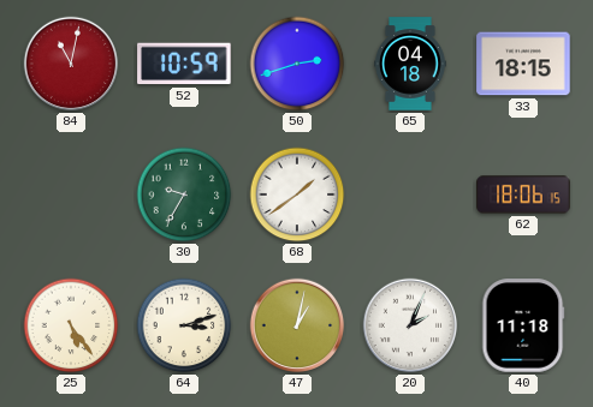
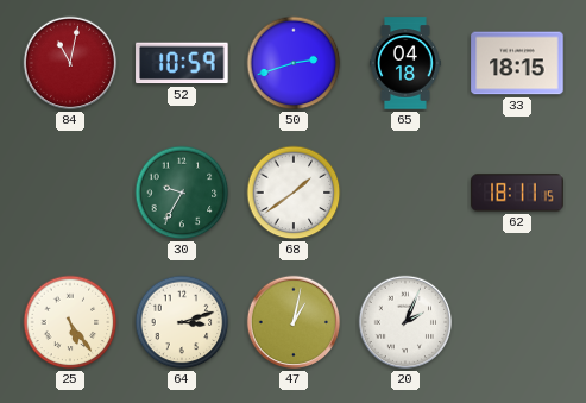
62: 18:06 -> 18:11 (517, 193)
40: 11:18 -> none (523, 325)
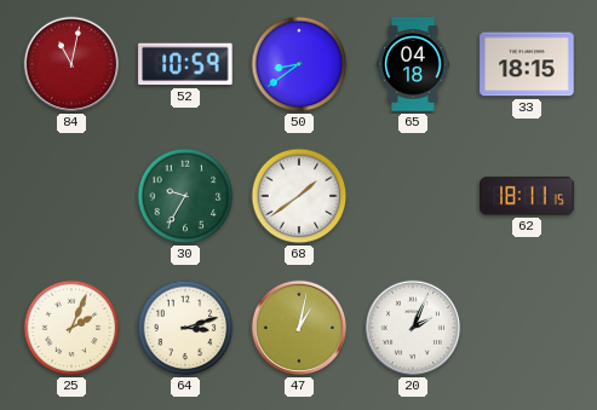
50: 2:42 -> 8:39 (299, 64)
25: 5:24 -> 2:04 (71, 328)
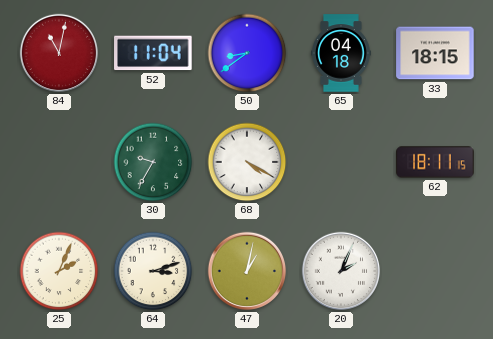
52: 10:59 -> 11:04 (153, 53)
68: 1:39 -> 4:20 (247, 162)
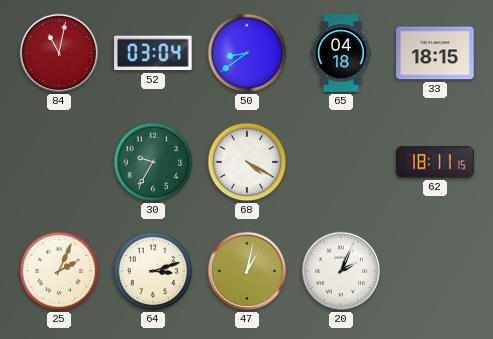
52: 11:04 -> 03:04 (153, 53)
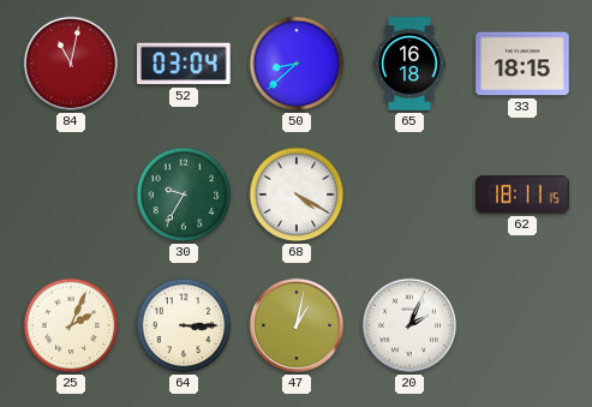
50: 8:39 -> 8:38 (297, 64)
65: 04:18 -> 16:18 (411, 64)
64: 3:12 -> 3:15 (184, 325)
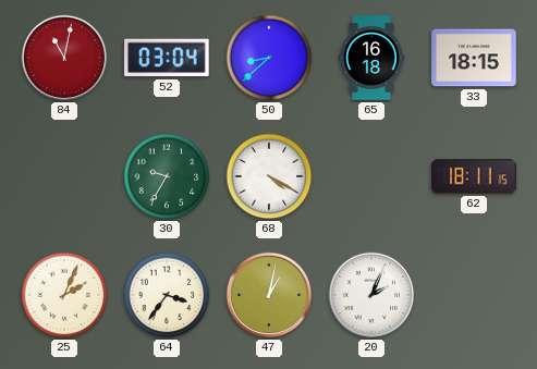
64: 3:15 -> 3:36 (167, 295)
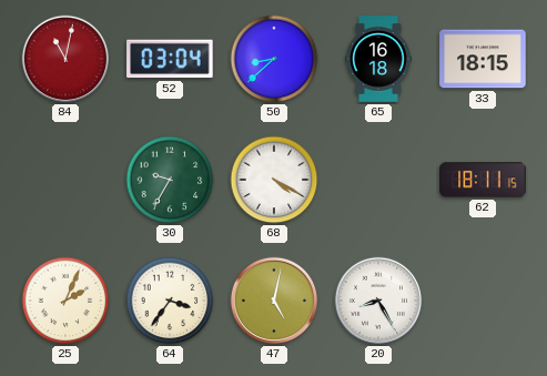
47: 1:02 -> 5:02 (274, 301)
20: 2:04 -> 8:25 (378, 301)
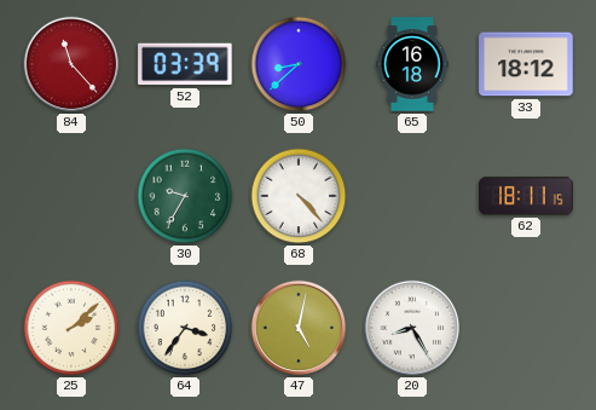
84: 11:02 -> 11:23 (71, 64)
52: 03:04 -> 03:39 (185, 64)
33: 18:15 -> 18:12 (526, 64)
68: 4:20 -> 4:23 (299, 196)
25: 2:04 -> 2:08 (71, 328)
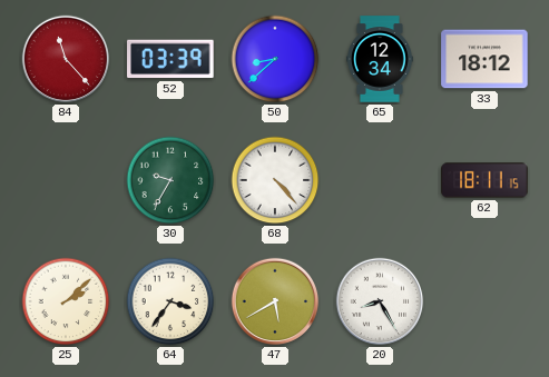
65: 16:18 -> 12:34 (381, 59)
47: 5:02 -> 5:40 (275, 301)
